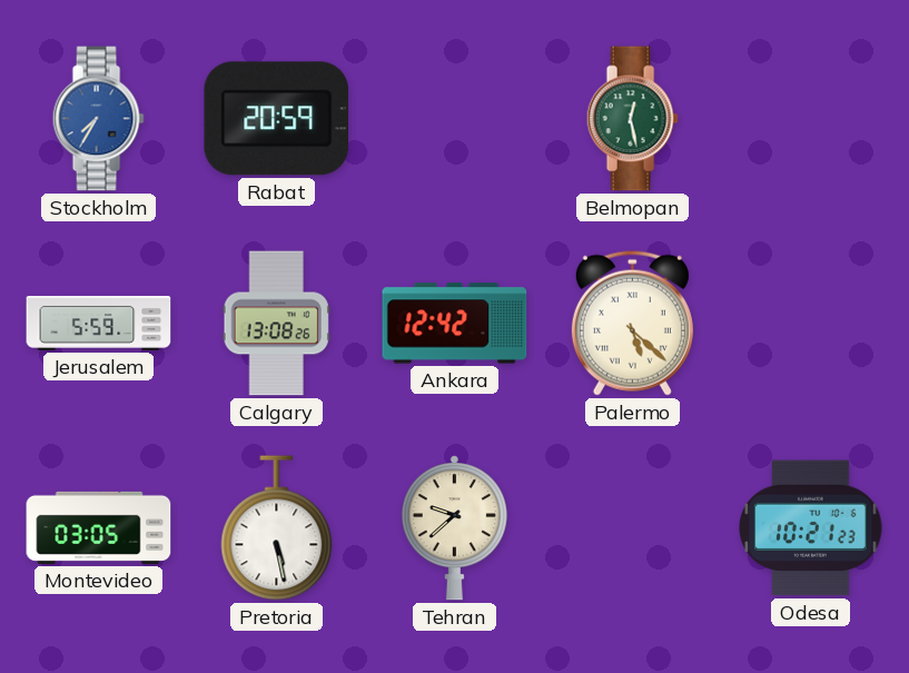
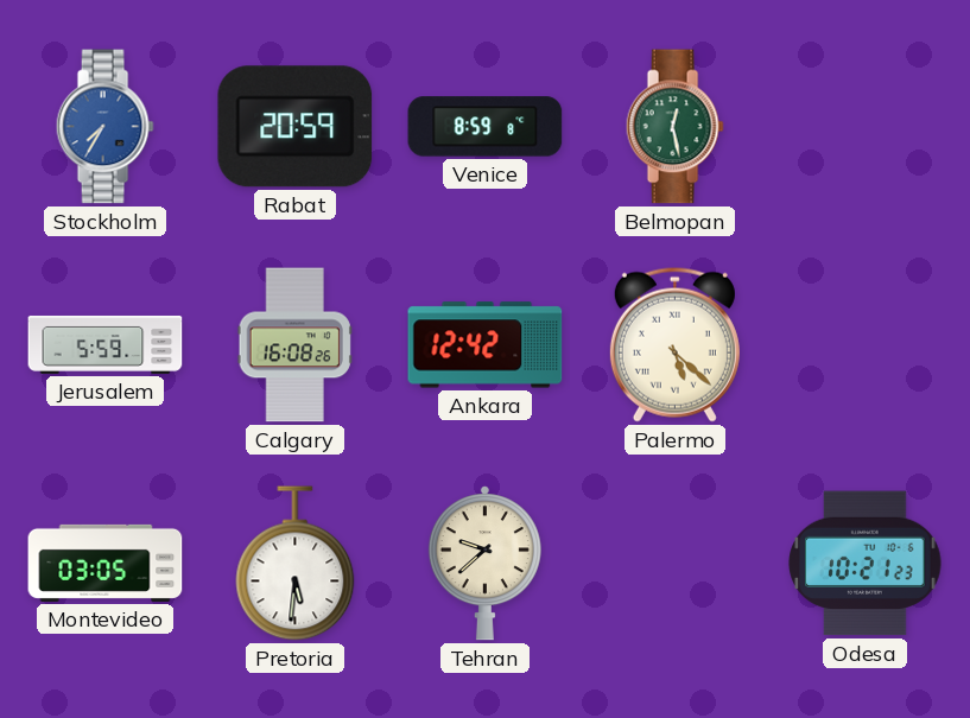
Venice: none -> 8:59 (486, 127)
Calgary: 13:08 -> 16:08 (294, 345)
Pretoria: 5:28 -> 5:31 (296, 564)
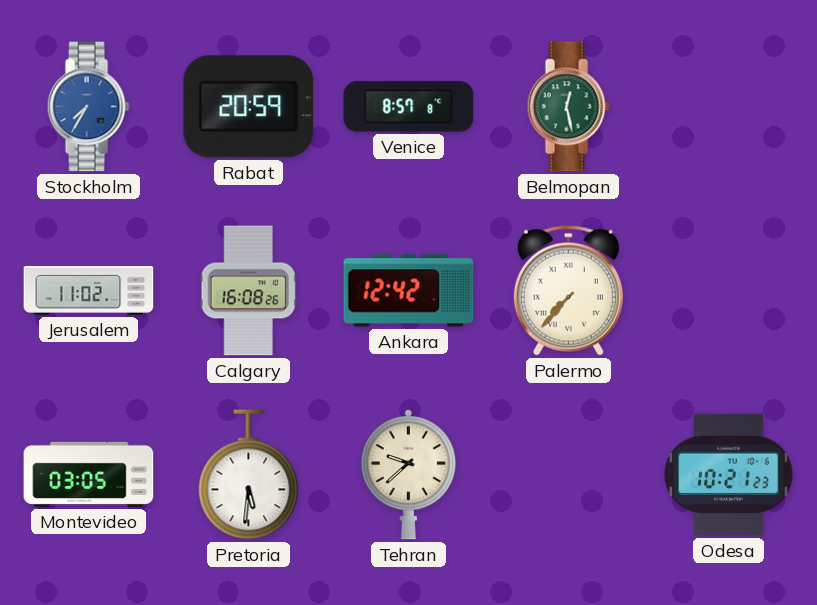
Venice: 8:59 -> 8:57 (409, 107)
Jerusalem: 5:59 -> 11:02 (89, 290)
Palermo: 5:22 -> 7:37 (568, 290)
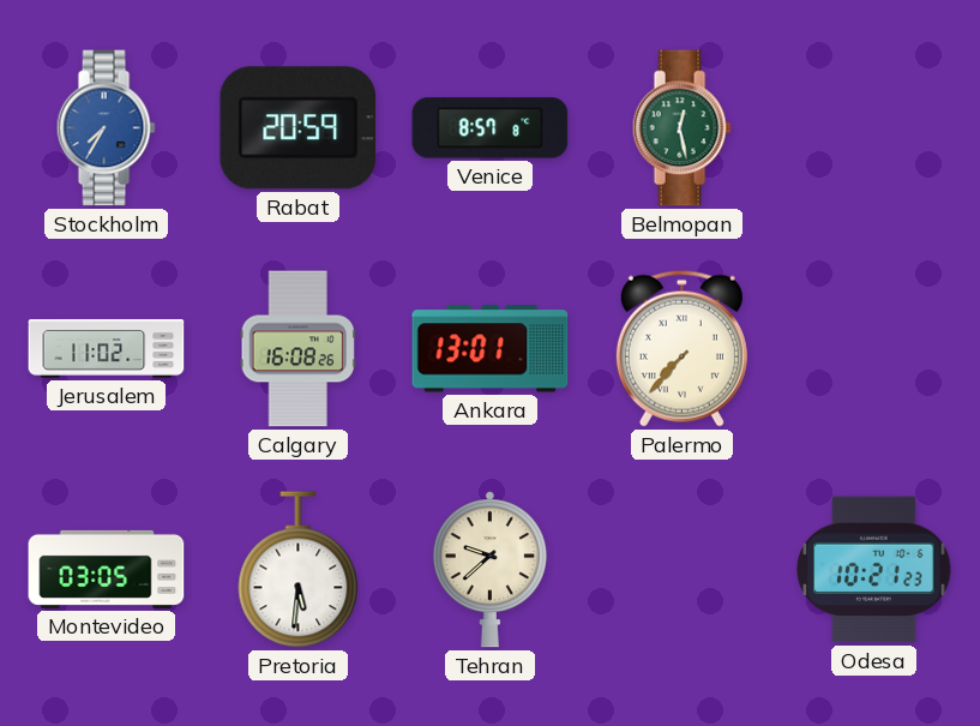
Ankara: 12:42 -> 13:01 (491, 349)
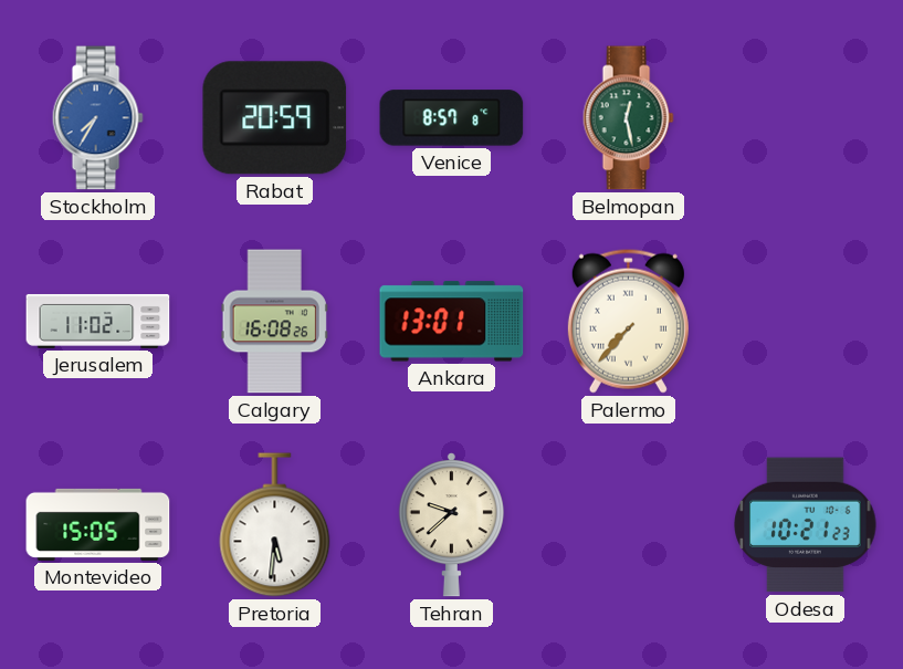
Montevideo: 03:05 -> 15:05 (98, 524)
